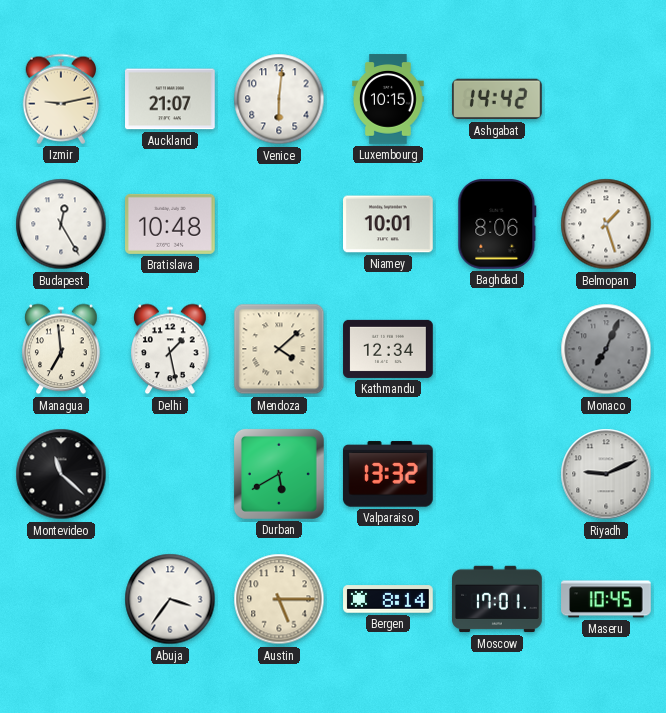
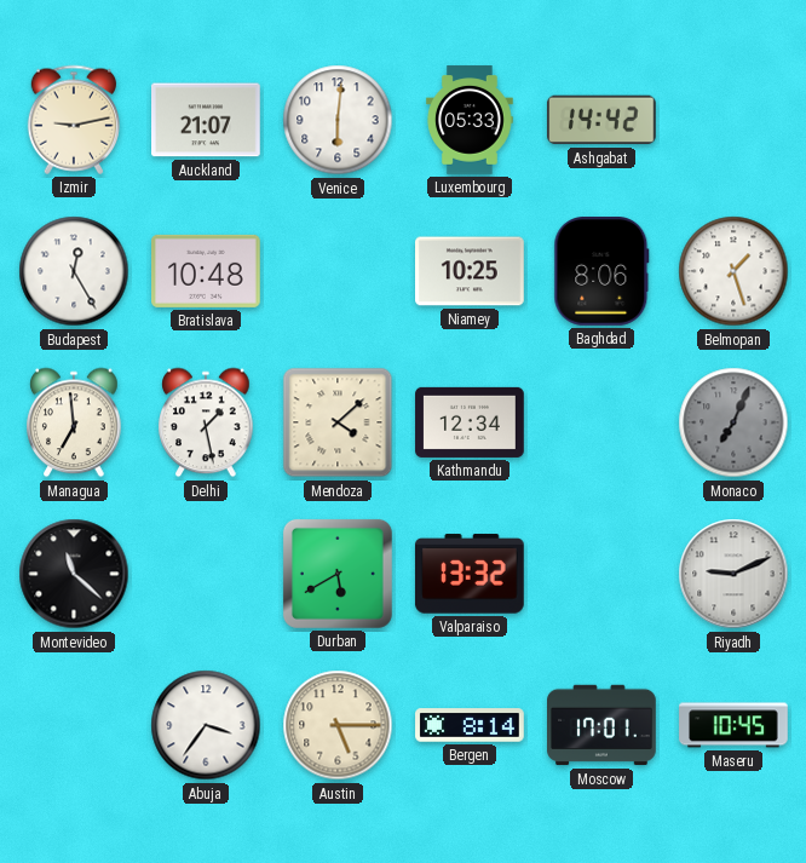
Luxembourg: 10:15 -> 05:33 (471, 120)
Niamey: 10:01 -> 10:25 (471, 271)
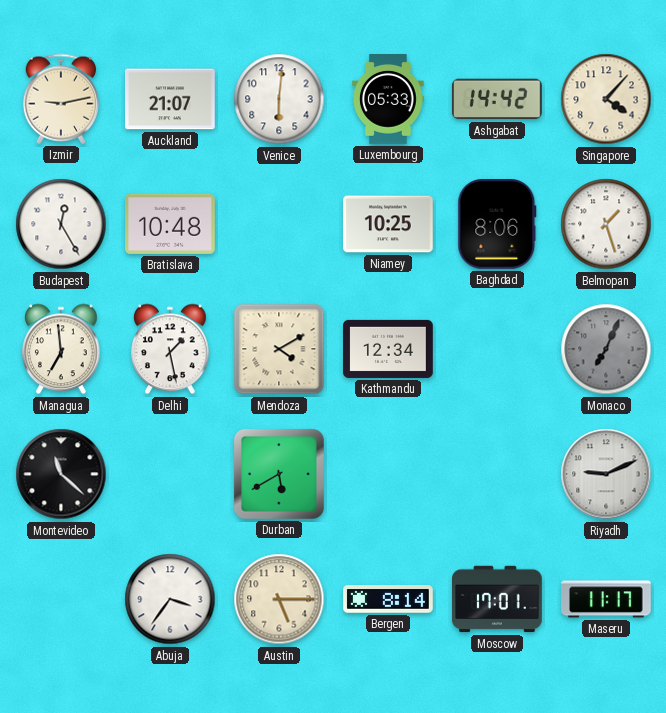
Singapore: none -> 4:07 (606, 99)
Mendoza: 4:08 -> 4:10 (279, 349)
Valparaiso: 13:32 -> none (470, 574)
Maseru: 10:45 -> 11:17 (606, 599)
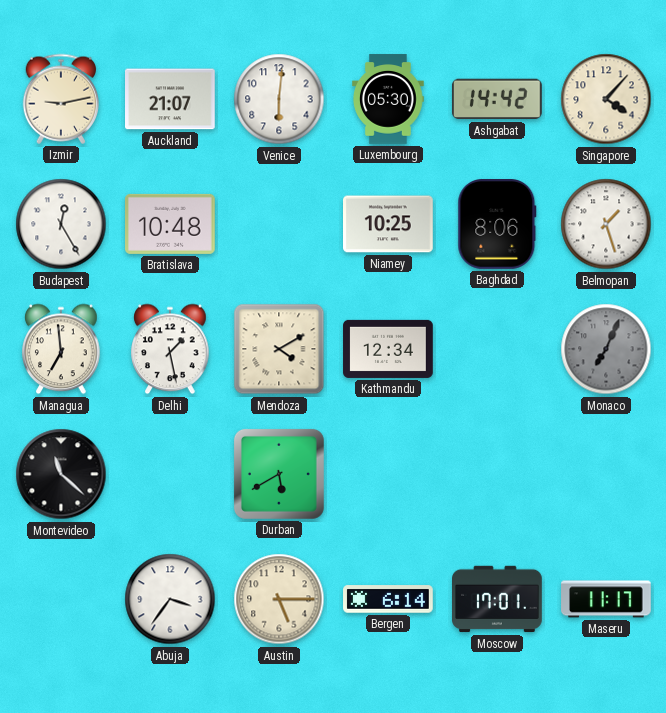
Luxembourg: 05:33 -> 05:30 (389, 99)
Riyadh: 9:11 -> none (606, 474)
Bergen: 8:14 -> 6:14 (388, 599)
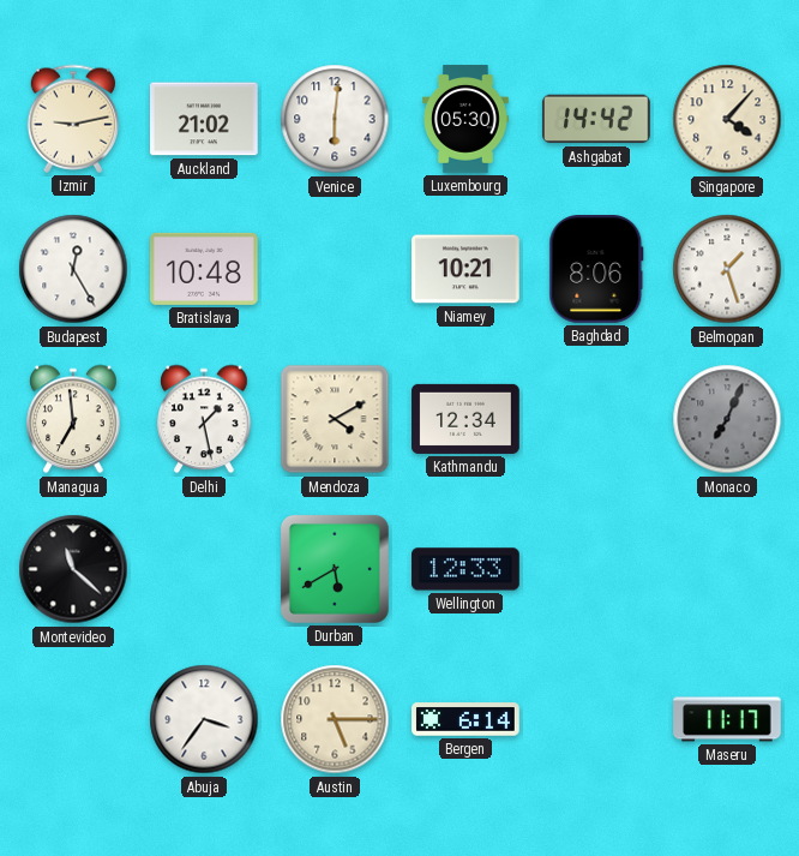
Auckland: 21:07 -> 21:02 (205, 119)
Niamey: 10:25 -> 10:21 (467, 269)
Wellington: none -> 12:33 (467, 569)
Moscow: 17:01 -> none (498, 599)
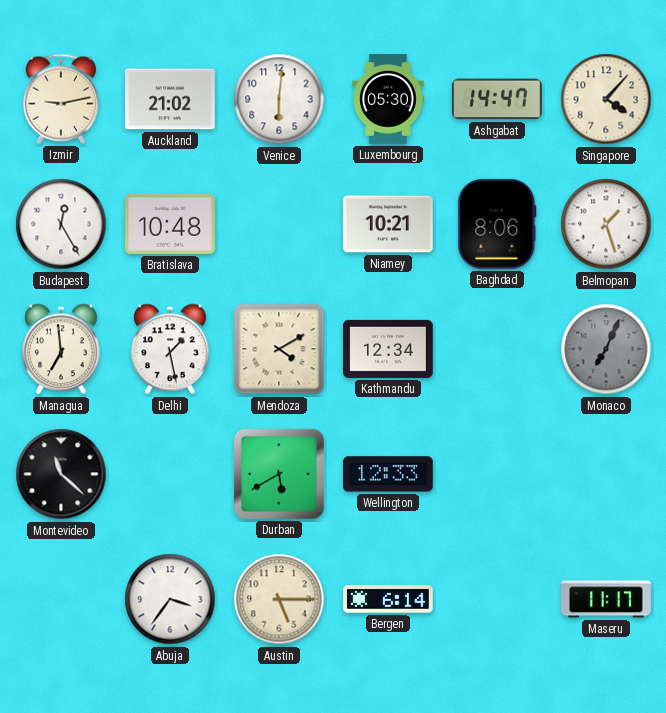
Ashgabat: 14:42 -> 14:47 (497, 99)
